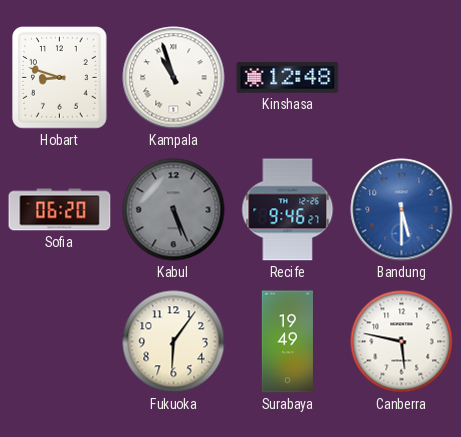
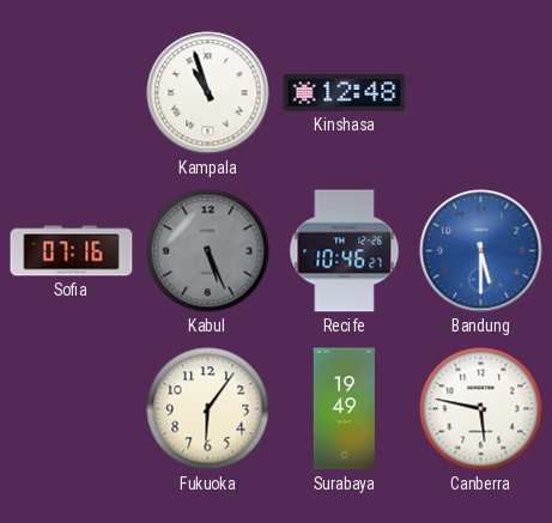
Hobart: 8:48 -> none (60, 78)
Sofia: 06:20 -> 07:16 (72, 251)
Recife: 9:46 -> 10:46 (345, 251)
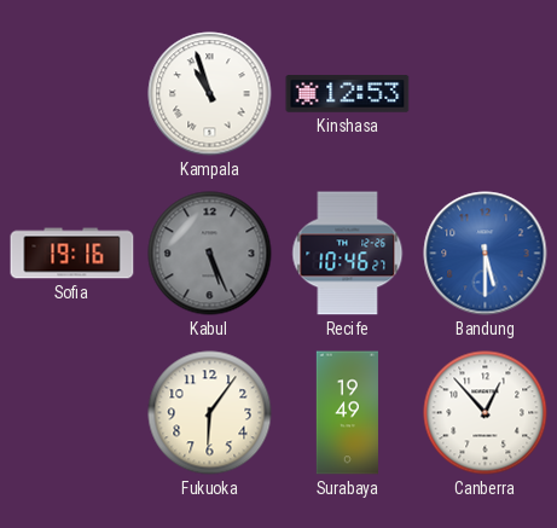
Kinshasa: 12:48 -> 12:53 (348, 94)
Sofia: 07:16 -> 19:16 (72, 254)
Canberra: 5:47 -> 12:53 (486, 413)
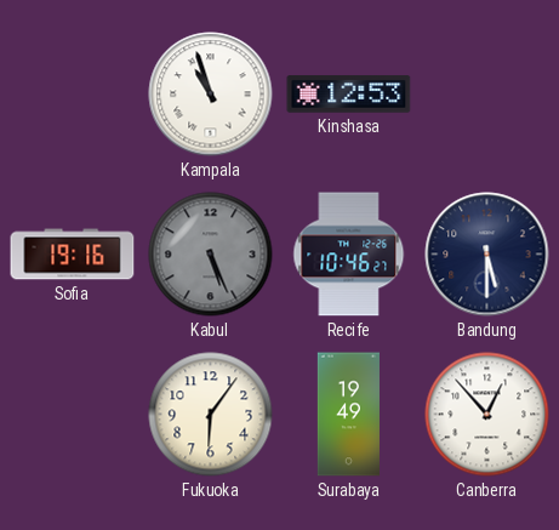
Bandung dial: blue -> navy (487, 255)
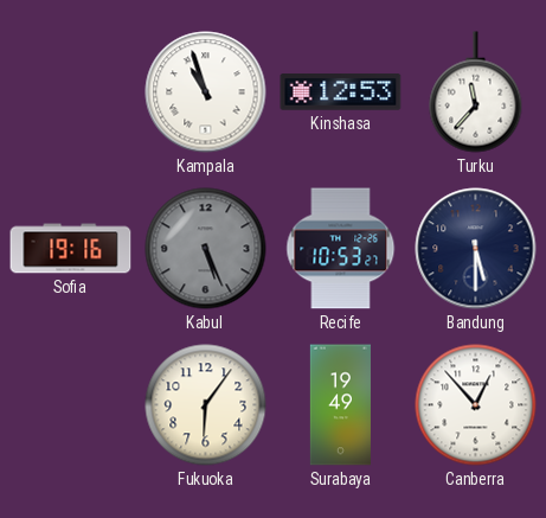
Turku: none -> 11:37 (476, 92)
Recife: 10:46 -> 10:53 (341, 249)
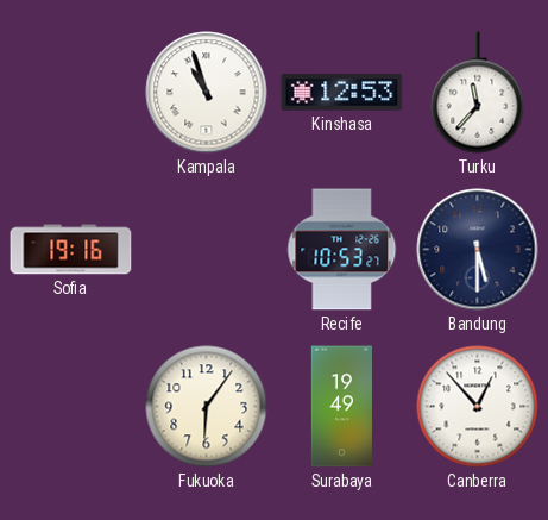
Kabul: 5:26 -> none (206, 249)
